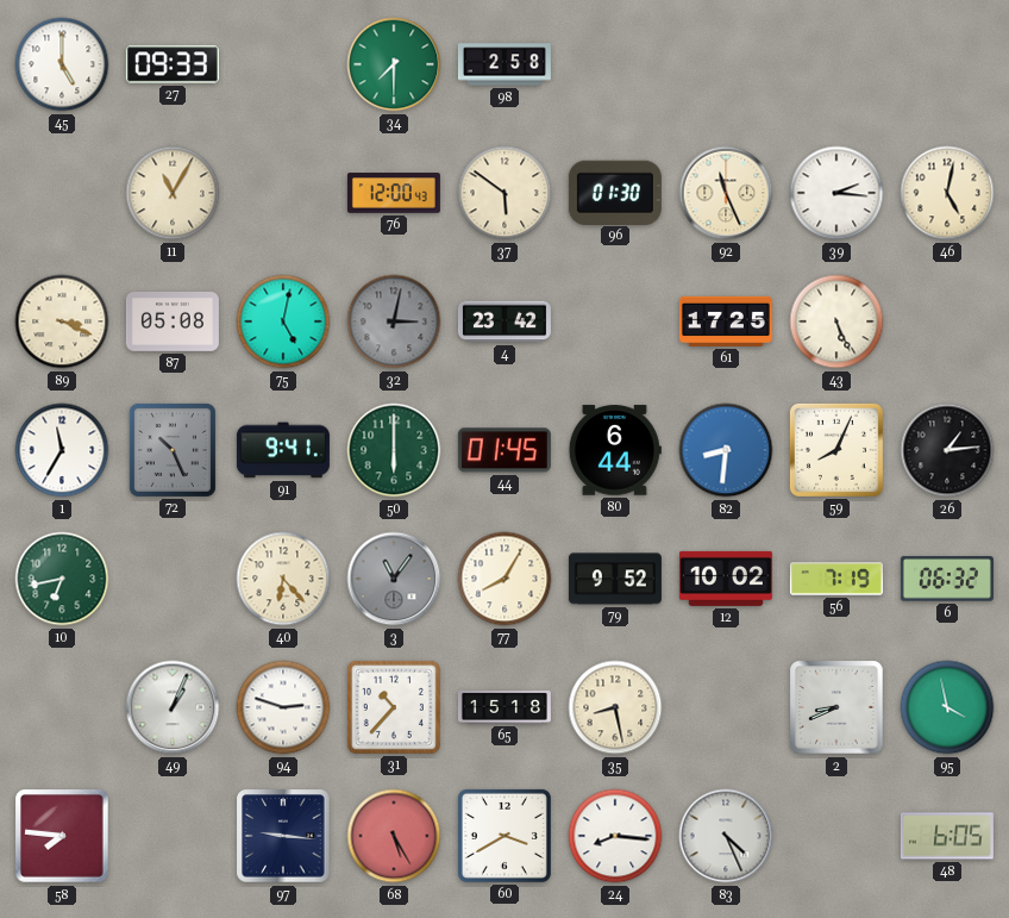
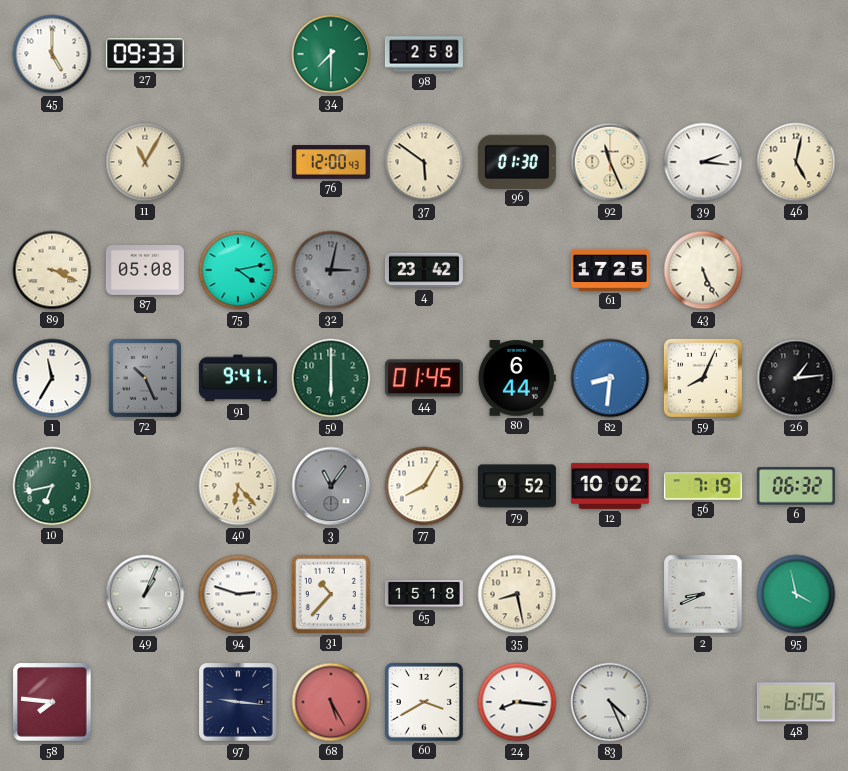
75: 5:02 -> 4:13 (238, 270)
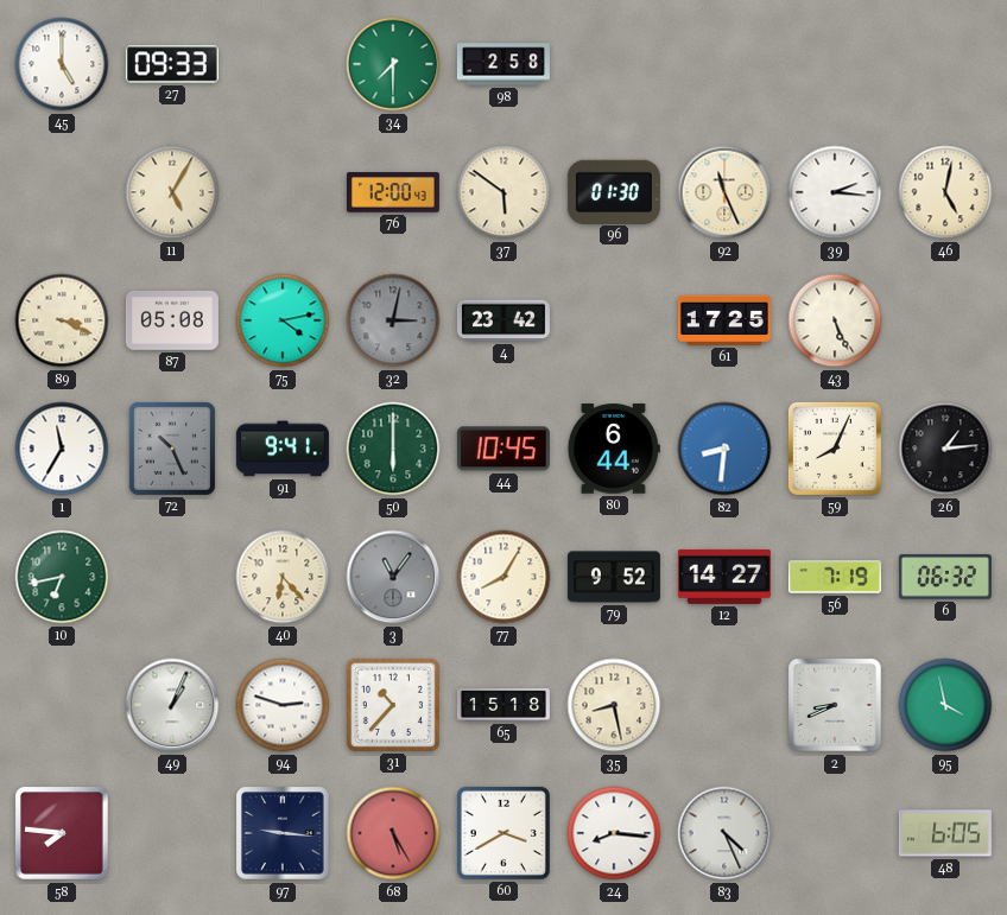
11: 11:05 -> 5:05 (172, 192)
44: 01:45 -> 10:45 (503, 449)
12: 10:02 -> 14:27 (724, 577)
